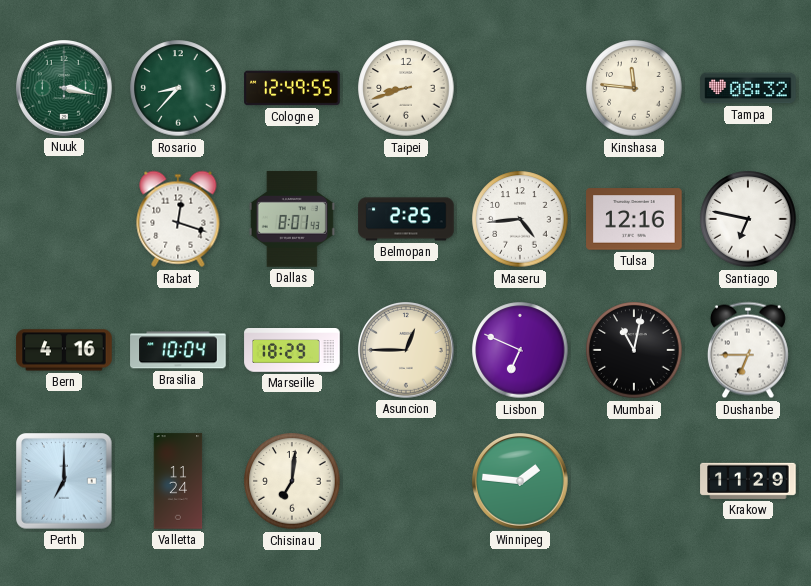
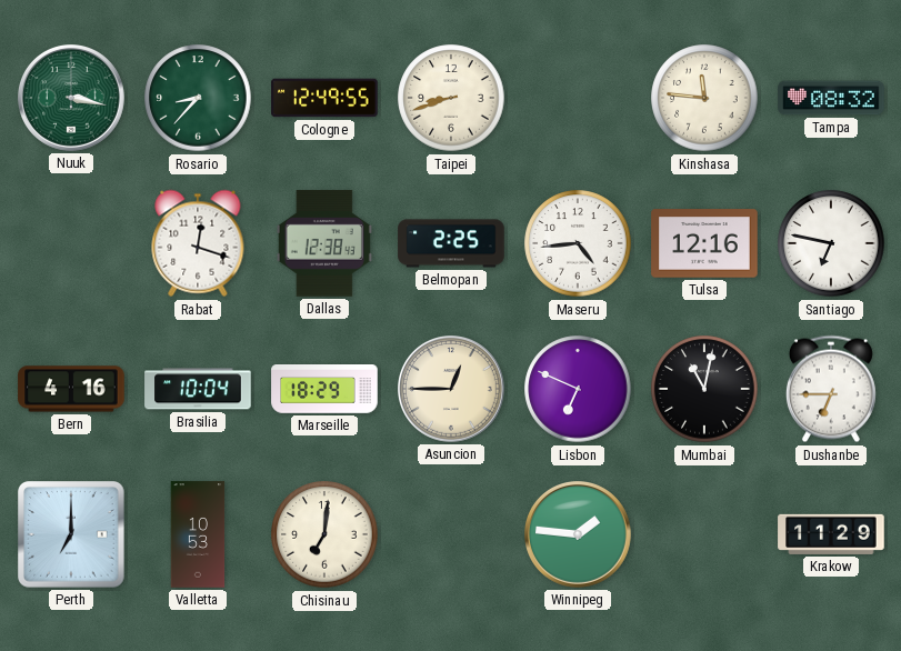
Dallas: 8:01 -> 12:38 (324, 243)
Valletta: 11:24 -> 10:53 (198, 534)
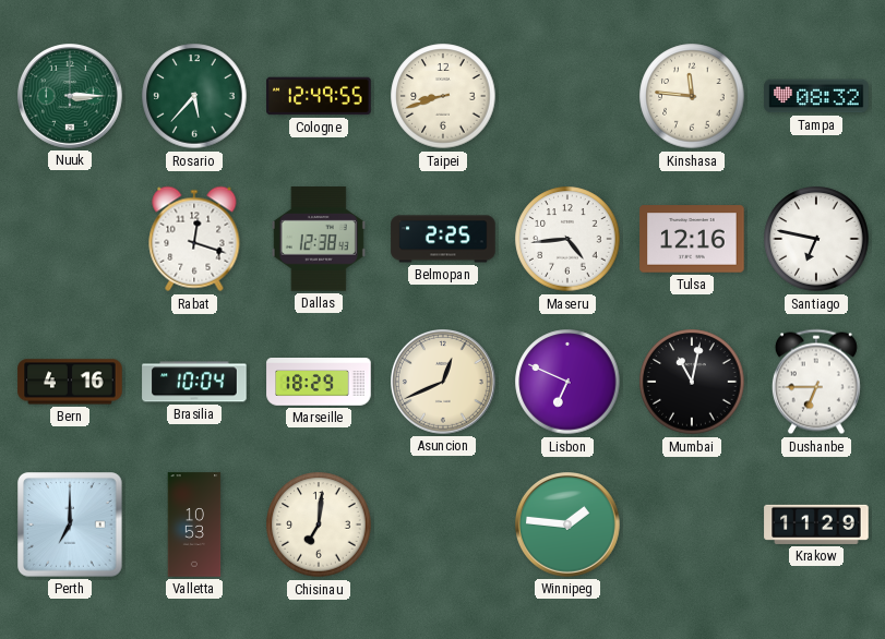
Nuuk: 3:17 -> 3:15 (71, 97)
Rosario: 8:37 -> 5:37 (194, 96)
Asuncion: 12:45 -> 12:41 (444, 383)
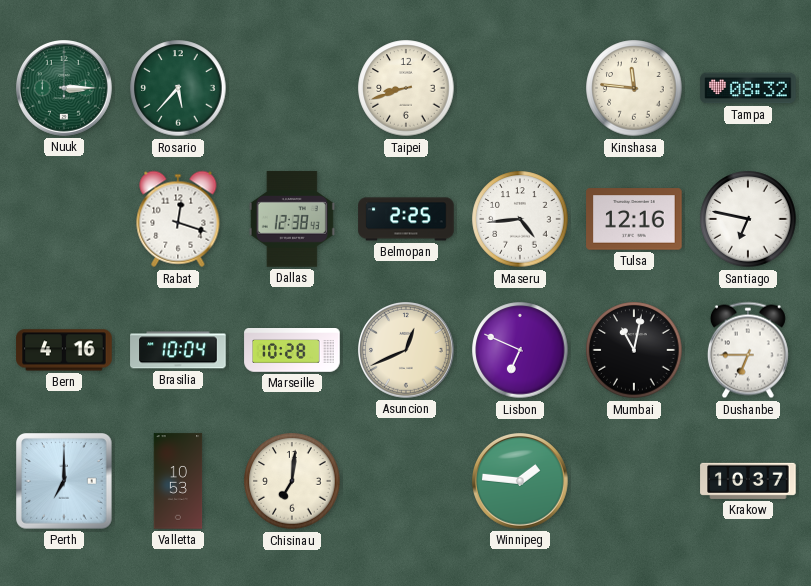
Cologne: 12:49 -> none (319, 96)
Marseille: 18:29 -> 10:28 (292, 351)
Krakow: 11:29 -> 10:37 (748, 481)
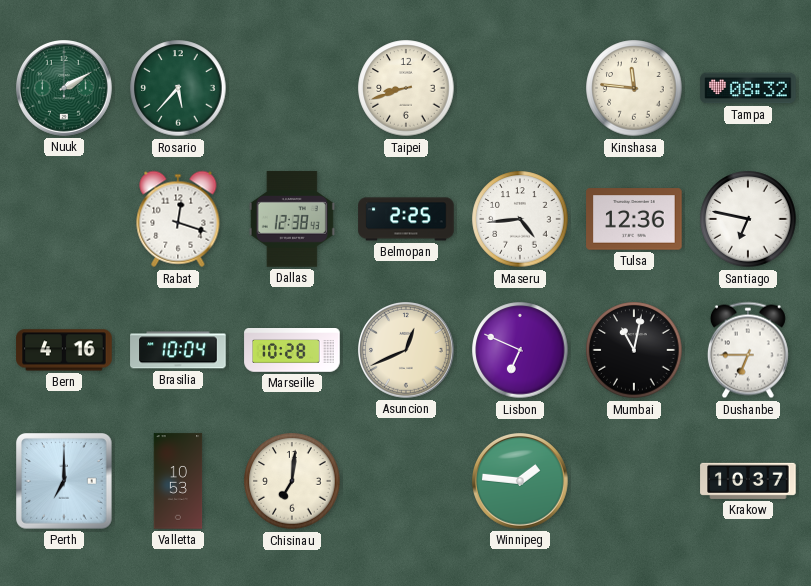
Nuuk: 3:15 -> 2:10 (65, 89)
Tulsa: 12:16 -> 12:36 (634, 219)
